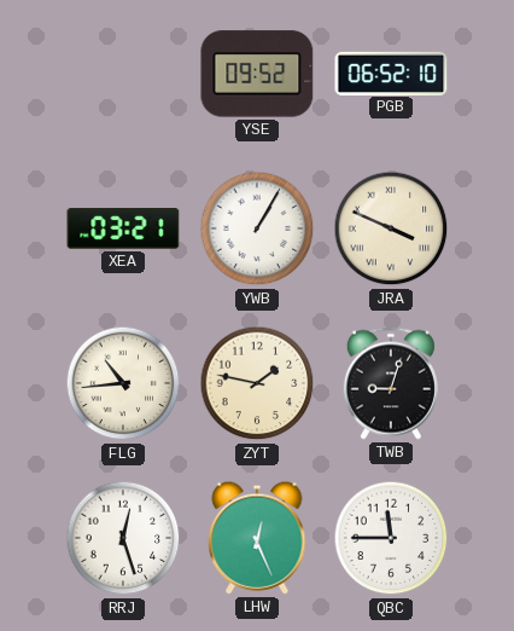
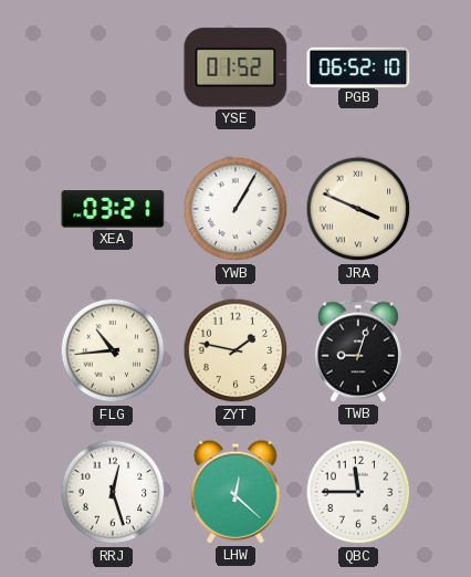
YSE: 09:52 -> 01:52 (236, 67)
LHW: 12:26 -> 12:22 (236, 492)
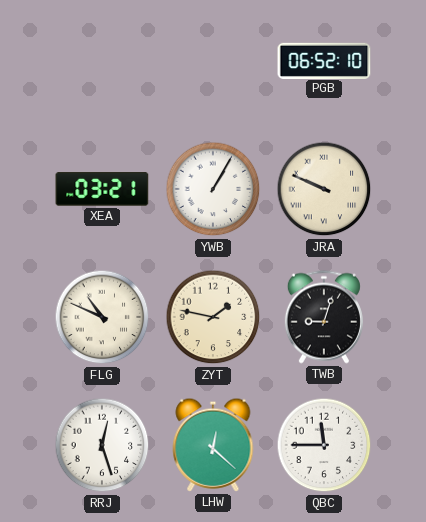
YSE: 01:52 -> none (236, 67)
JRA: 3:49 -> 9:49 (324, 189)
FLG: 10:44 -> 10:49 (102, 317)
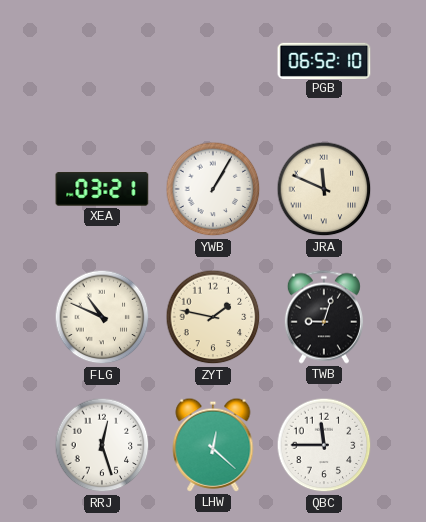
JRA: 9:49 -> 11:49 (324, 189)
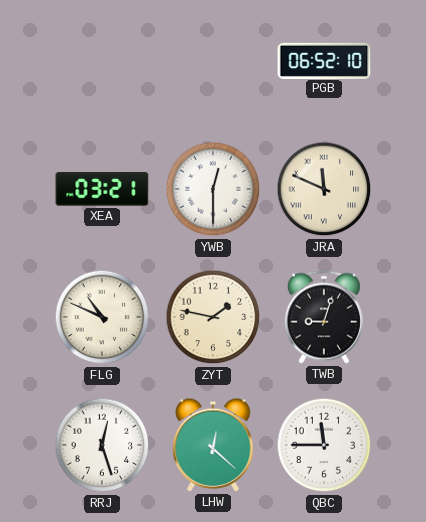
YWB: 1:05 -> 12:30 (213, 189)
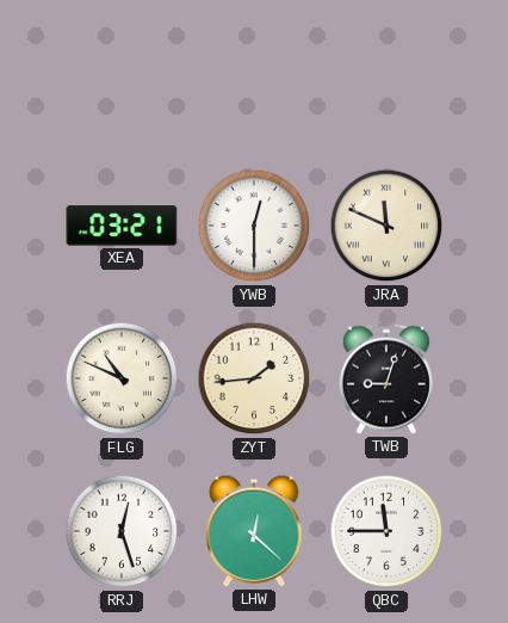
PGB: 06:52 -> none (324, 60)
ZYT: 1:47 -> 1:44 (254, 378)
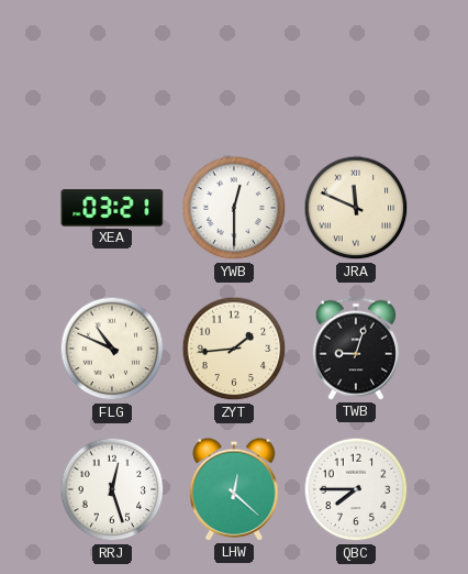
QBC: 11:45 -> 7:45 (356, 489)
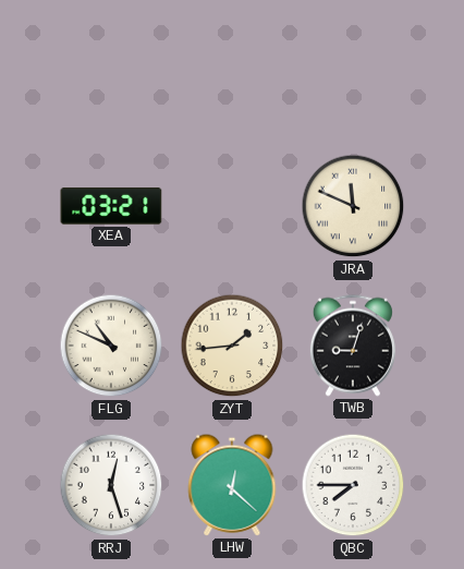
YWB: 12:30 -> none (234, 208)
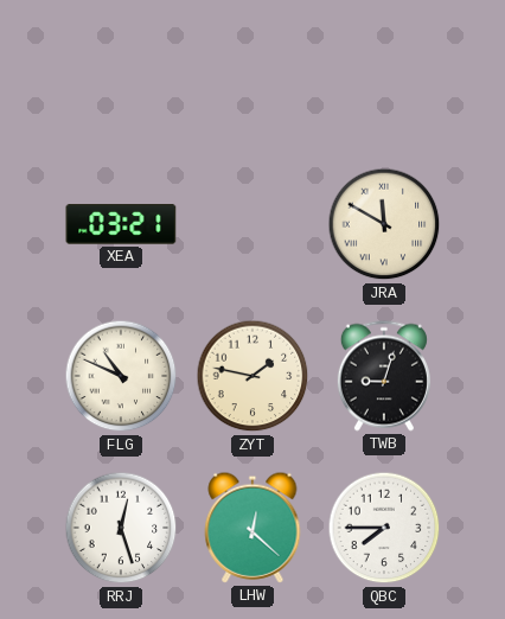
JRA: 11:49 -> 11:50 (384, 224)
ZYT: 1:44 -> 1:47 (252, 376)
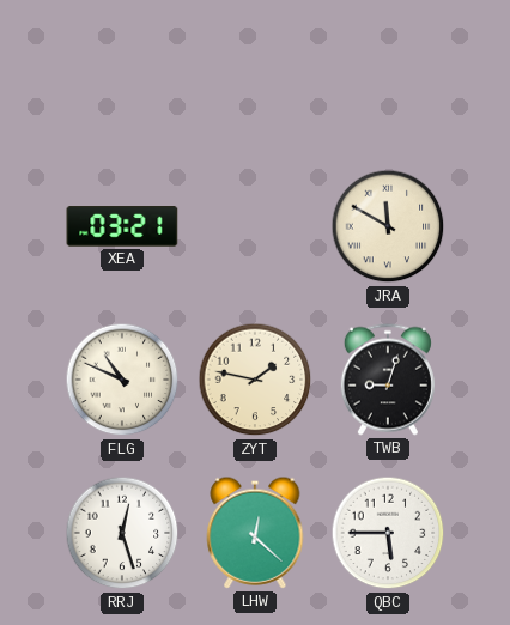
QBC: 7:45 -> 5:45 (388, 533)
